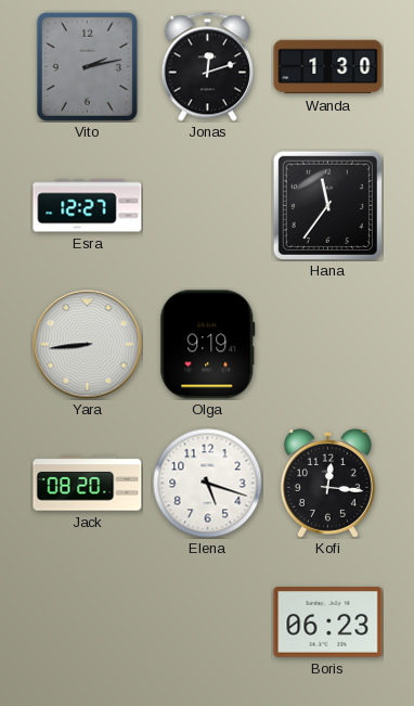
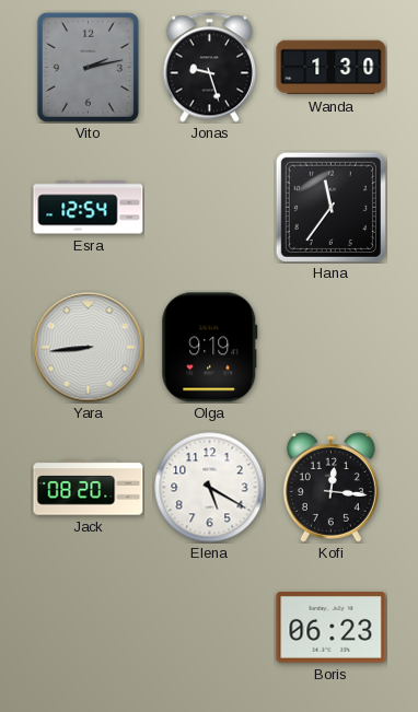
Jonas: 12:12 -> 9:27 (209, 68)
Esra: 12:27 -> 12:54 (89, 208)
Elena: 5:18 -> 5:20 (210, 488)
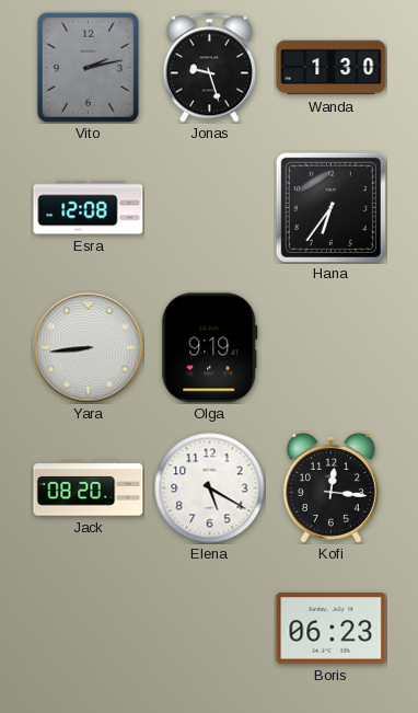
Esra: 12:54 -> 12:08 (89, 208)
Hana: 11:36 -> 6:36 (330, 207)
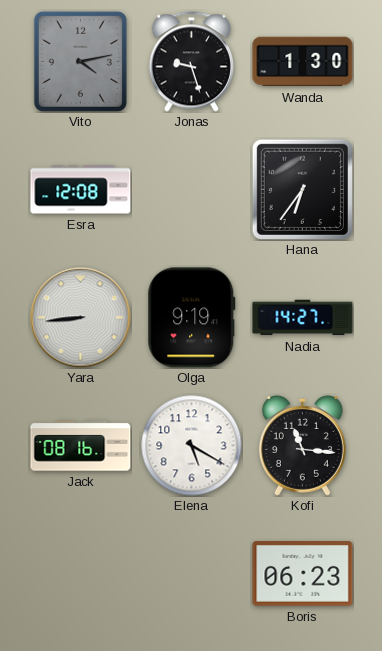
Vito: 2:13 -> 4:13 (80, 61)
Nadia: none -> 14:27 (303, 318)
Jack: 08:20 -> 08:16 (81, 446)
Kofi: 12:16 -> 11:16 (302, 445)
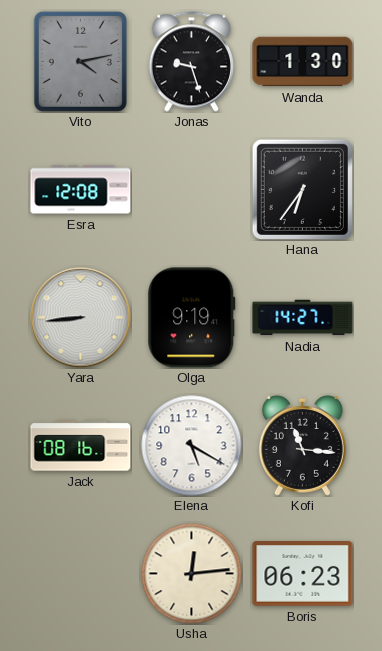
Usha: none -> 12:14 (192, 574)
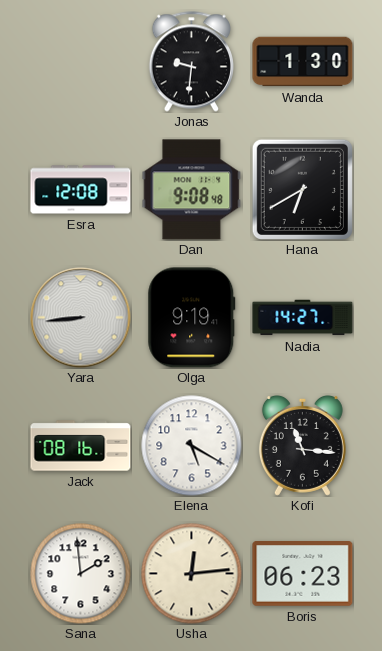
Vito: 4:13 -> none (80, 61)
Jonas: 9:27 -> 9:31 (191, 62)
Dan: none -> 9:08 (192, 190)
Hana: 6:36 -> 6:40 (302, 189)
Sana: none -> 1:59 (81, 574)
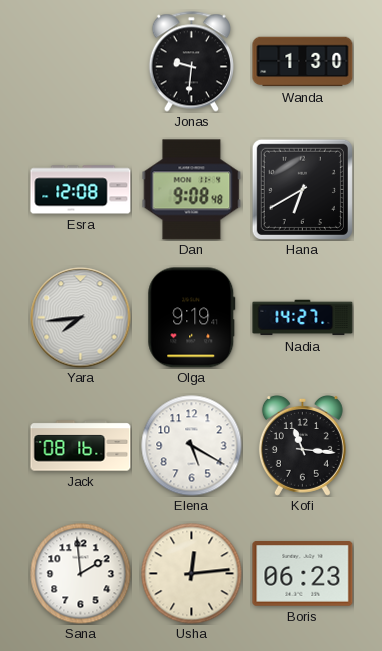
Yara: 8:44 -> 7:44 (81, 318)
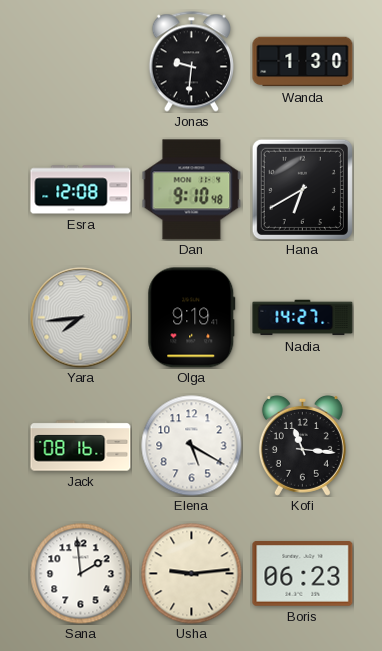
Dan: 9:08 -> 9:10 (192, 190)
Usha: 12:14 -> 9:14 (192, 574)
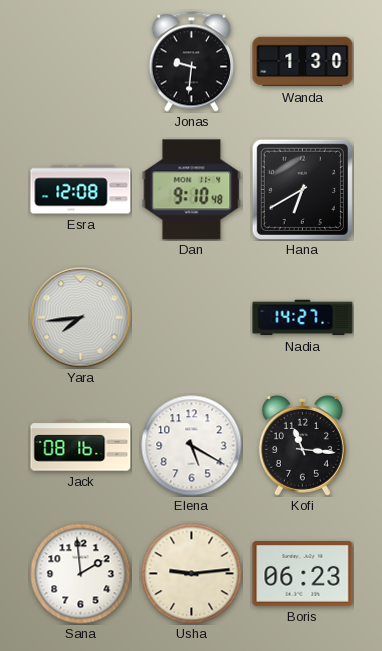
Olga: 9:19 -> none (192, 318)
